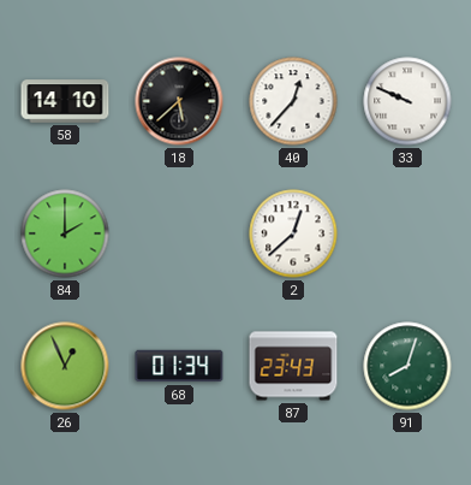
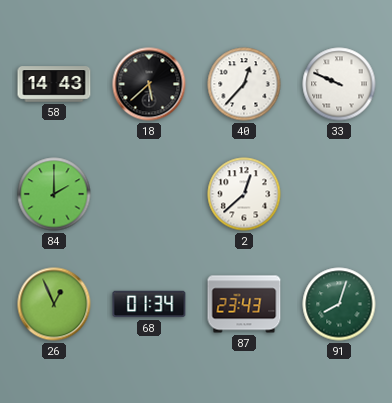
58: 14:10 -> 14:43 (54, 84)
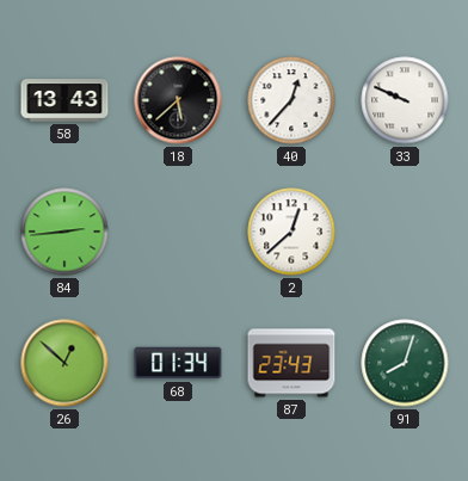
58: 14:43 -> 13:43 (64, 100)
84: 2:00 -> 2:44 (64, 232)
26: 12:56 -> 12:52 (64, 363)
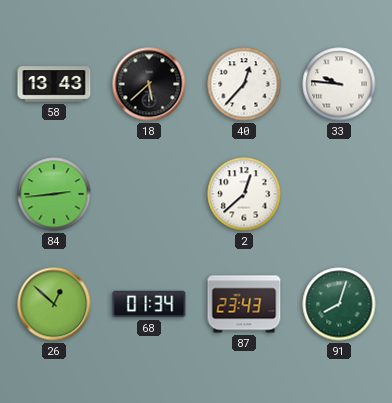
33: 9:49 -> 9:46 (339, 84)
